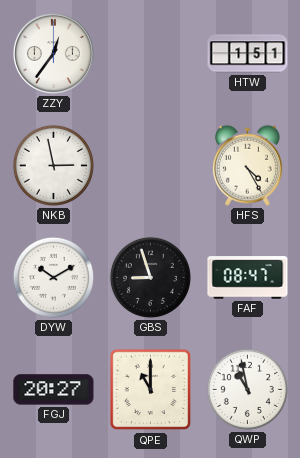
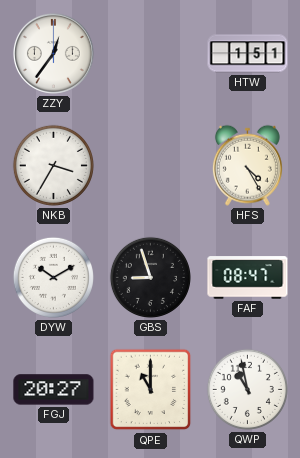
NKB: 2:58 -> 3:35 (53, 165)
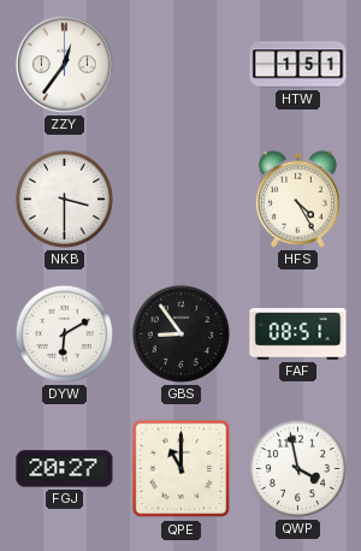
NKB: 3:35 -> 3:30 (64, 199)
DYW: 10:10 -> 6:10 (64, 333)
GBS: 8:57 -> 8:54 (180, 333)
FAF: 08:47 -> 08:51 (298, 334)
QWP: 10:58 -> 3:58 (297, 468)
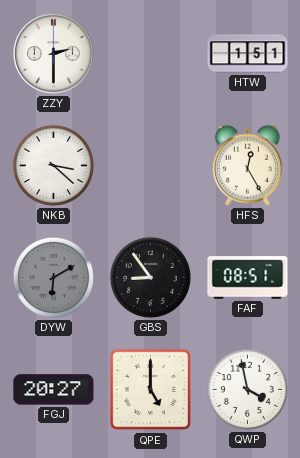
ZZY: 12:36 -> 2:30 (53, 53)
NKB: 3:30 -> 3:22 (53, 165)
HFS: 4:25 -> 12:25 (247, 165)
DYW dial: white -> grey (53, 277)
QPE: 11:00 -> 5:00 (151, 390)
